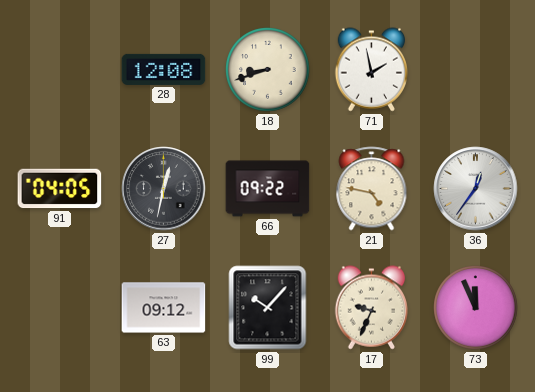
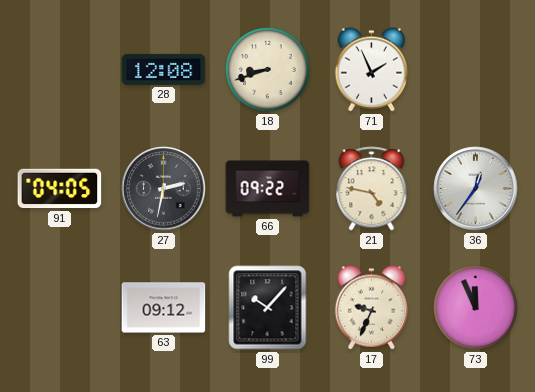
71: 1:58 -> 1:56 (371, 70)
27: 12:32 -> 2:32 (164, 189)
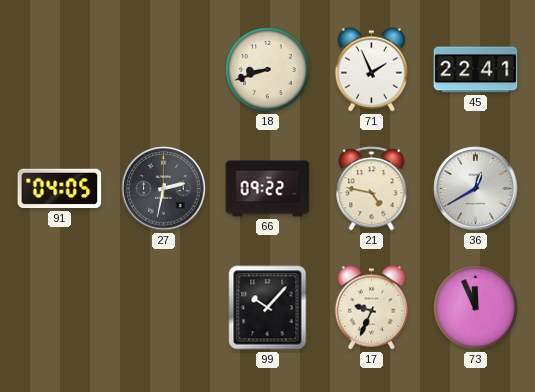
28: 12:08 -> none (164, 69)
45: none -> 22:41 (476, 70)
36: 12:36 -> 12:40 (476, 189)
63: 09:12 -> none (164, 308)
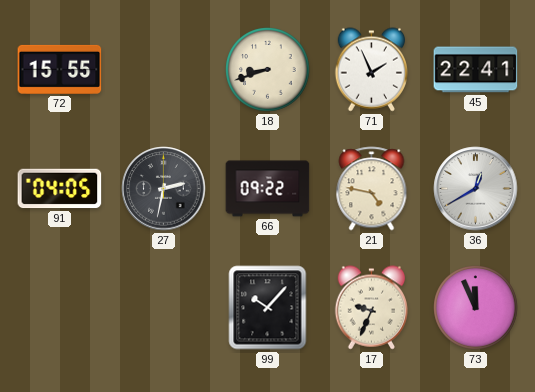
72: none -> 15:55 (60, 69)
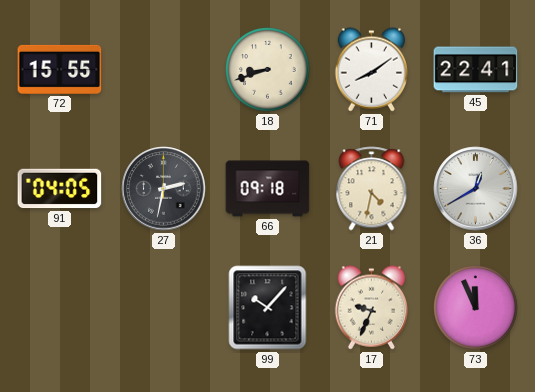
71: 1:56 -> 8:09 (371, 70)
66: 09:22 -> 09:18 (268, 189)
21: 4:47 -> 4:32 (372, 189)
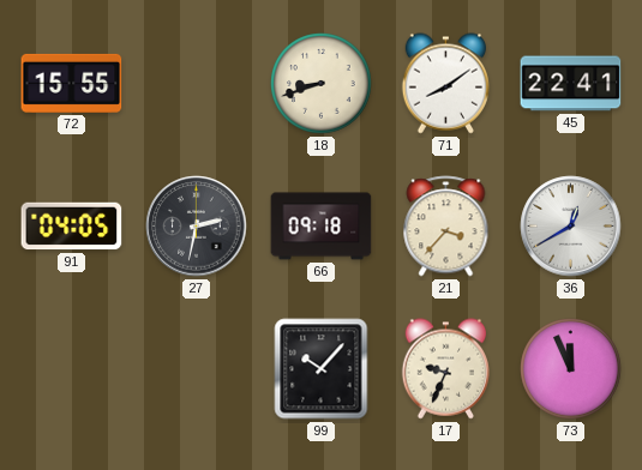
21: 4:32 -> 3:37 (446, 227)
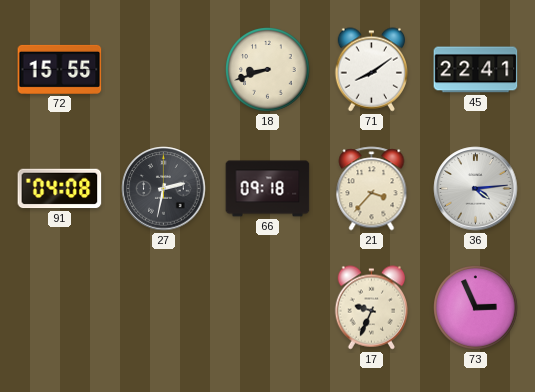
91: 04:05 -> 04:08 (60, 189)
36: 12:40 -> 4:14 (476, 189)
99: 10:07 -> none (322, 369)
73: 11:56 -> 2:56 (476, 308)
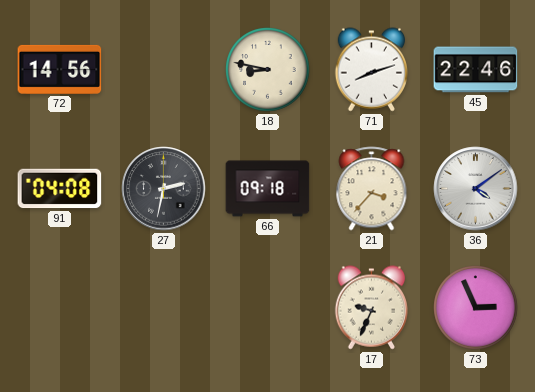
72: 15:55 -> 14:56 (60, 69)
18: 8:42 -> 8:47 (268, 70)
71: 8:09 -> 8:12 (371, 70)
45: 22:41 -> 22:46 (476, 70)
36: 4:14 -> 4:09 (476, 189)
